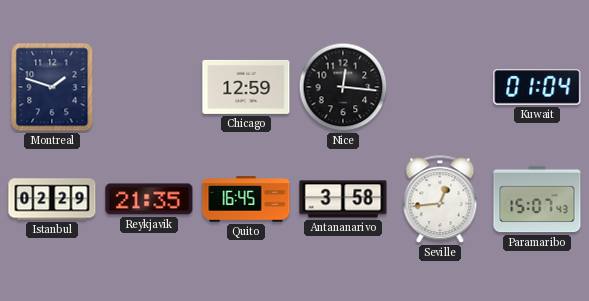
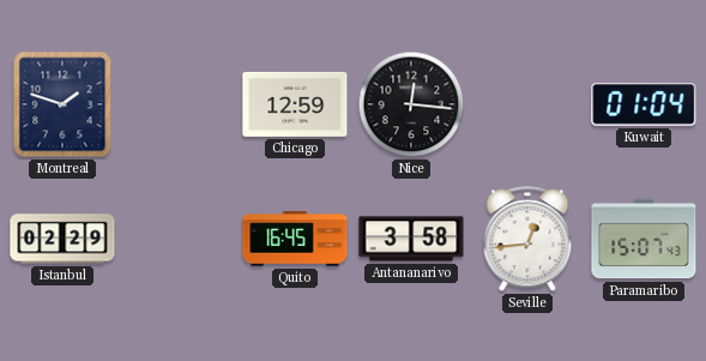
Reykjavik: 21:35 -> none (149, 199)
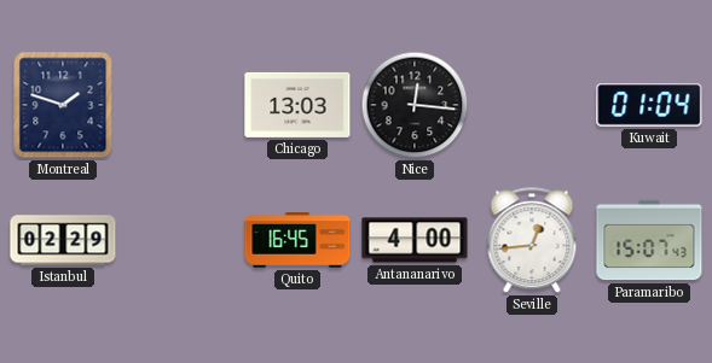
Chicago: 12:59 -> 13:03 (297, 105)
Antananarivo: 3:58 -> 4:00 (415, 240)
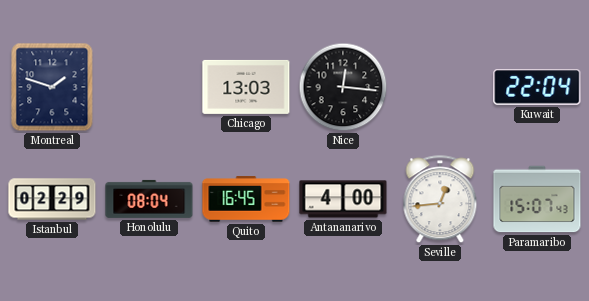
Kuwait: 01:04 -> 22:04 (537, 87)
Honolulu: none -> 08:04 (149, 199)
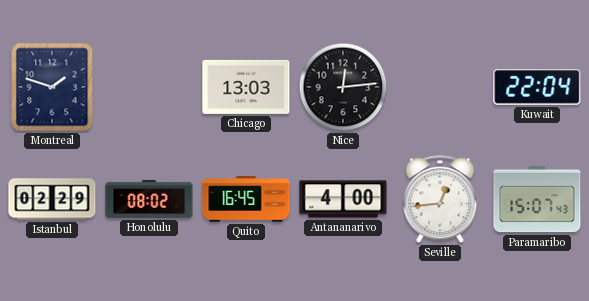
Nice: 12:16 -> 12:14 (343, 87)
Honolulu: 08:04 -> 08:02 (149, 199)
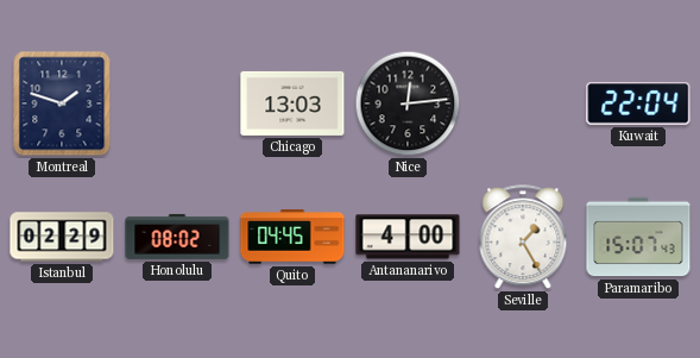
Quito: 16:45 -> 04:45 (292, 237)
Seville: 12:44 -> 1:25 (523, 238)
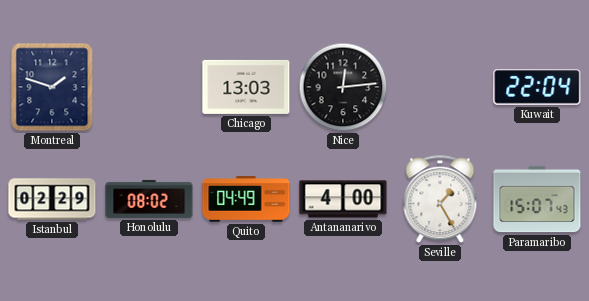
Quito: 04:45 -> 04:49 (246, 199)
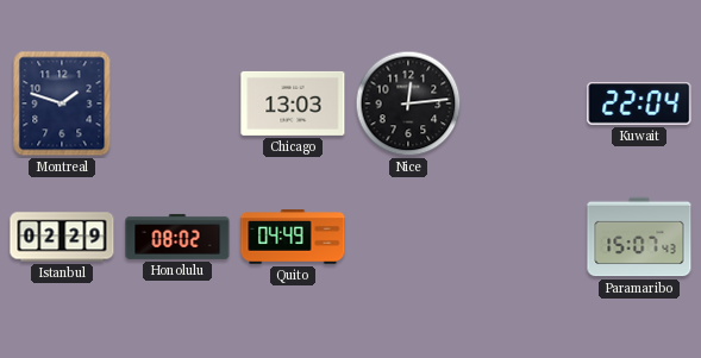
Antananarivo: 4:00 -> none (343, 199)
Seville: 1:25 -> none (440, 200)
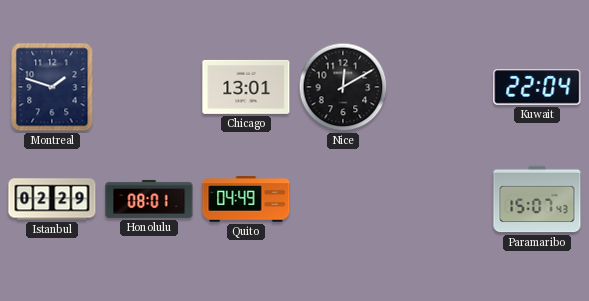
Chicago: 13:03 -> 13:01 (246, 87)
Nice: 12:14 -> 12:10 (343, 87)
Honolulu: 08:02 -> 08:01 (149, 199)
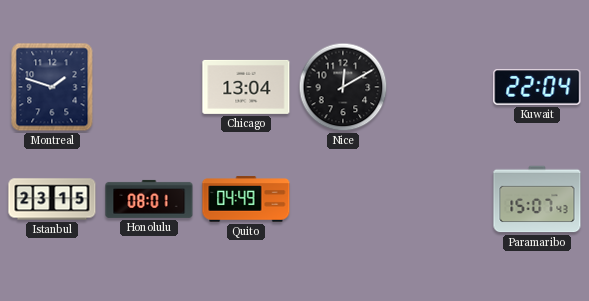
Chicago: 13:01 -> 13:04 (246, 87)
Istanbul: 02:29 -> 23:15 (52, 199)
